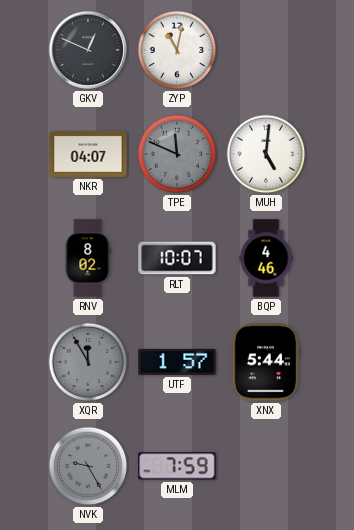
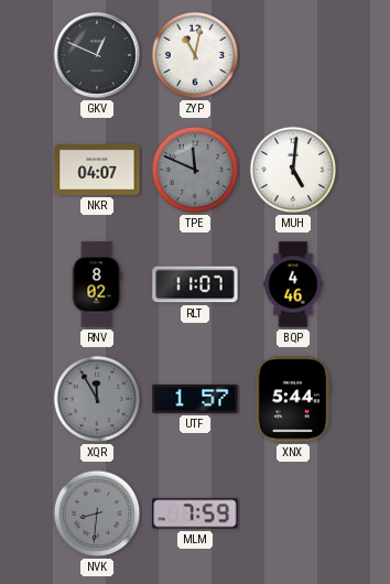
RLT: 10:07 -> 11:07 (195, 284)
NVK: 9:25 -> 8:31 (97, 513)
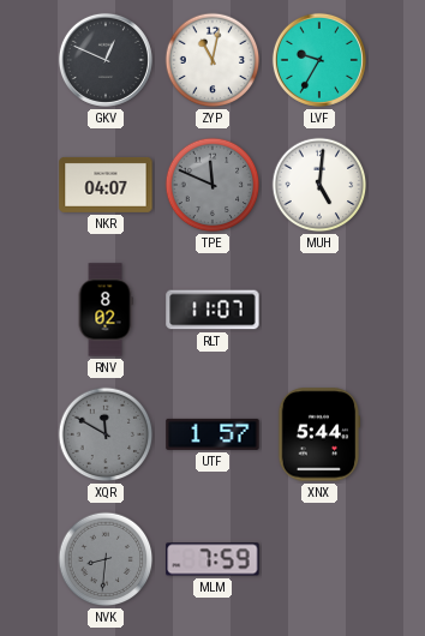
LVF: none -> 9:35 (319, 60)
BQP: 4:46 -> none (293, 284)
XQR: 11:55 -> 11:50 (106, 434)
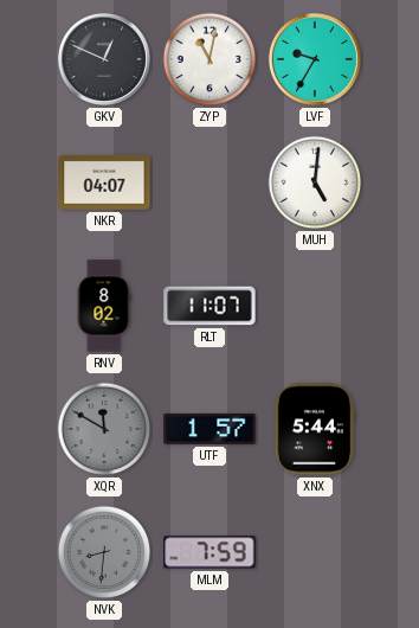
TPE: 11:49 -> none (212, 185)
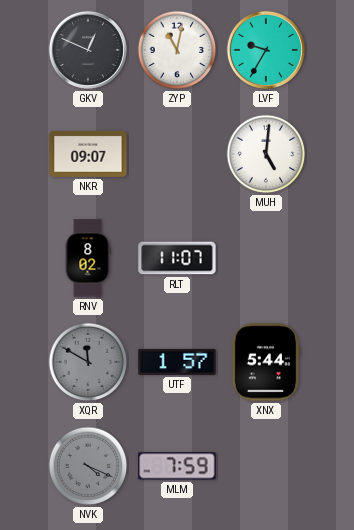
NKR: 04:07 -> 09:07 (88, 154)
NVK: 8:31 -> 4:19 (88, 466)
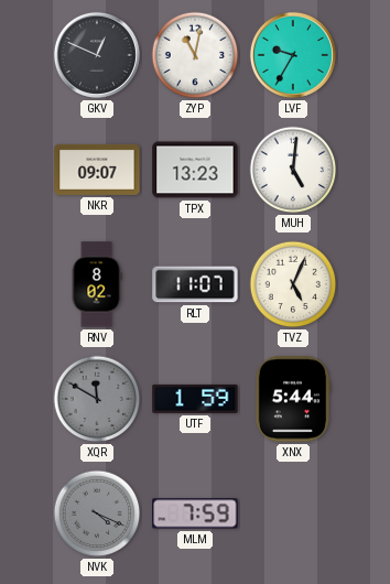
TPX: none -> 13:23 (195, 170)
TVZ: none -> 5:04 (293, 284)
UTF: 1:57 -> 1:59 (195, 399)
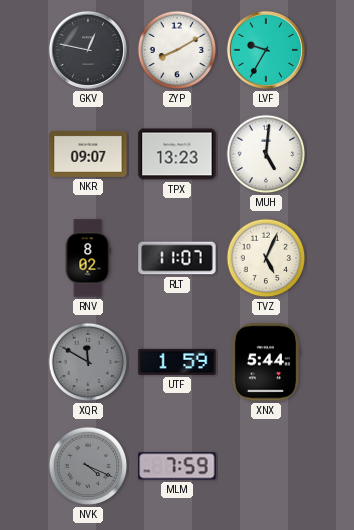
GKV: 12:49 -> 12:47 (88, 50)
ZYP: 11:02 -> 8:10 (177, 50)
